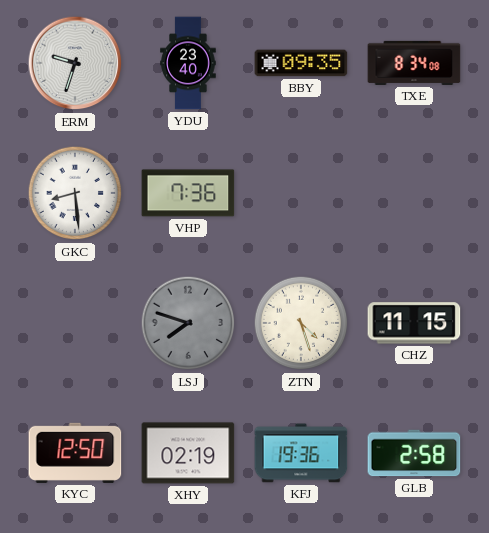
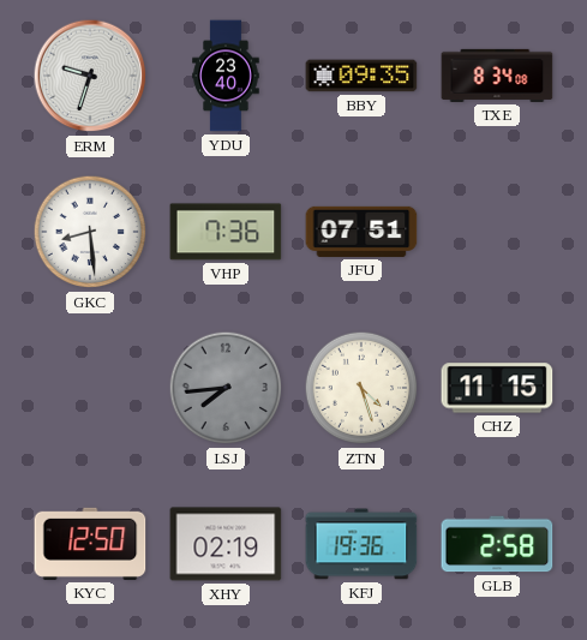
JFU: none -> 07:51 (361, 232)
LSJ: 7:48 -> 7:44 (226, 388)
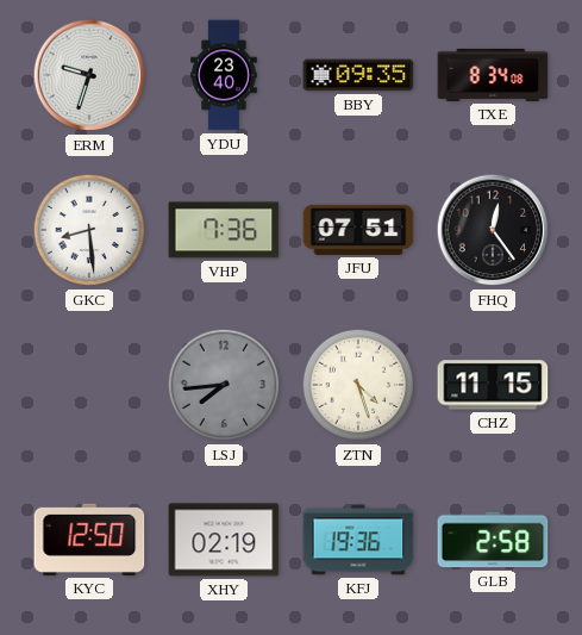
FHQ: none -> 12:24 (493, 230)
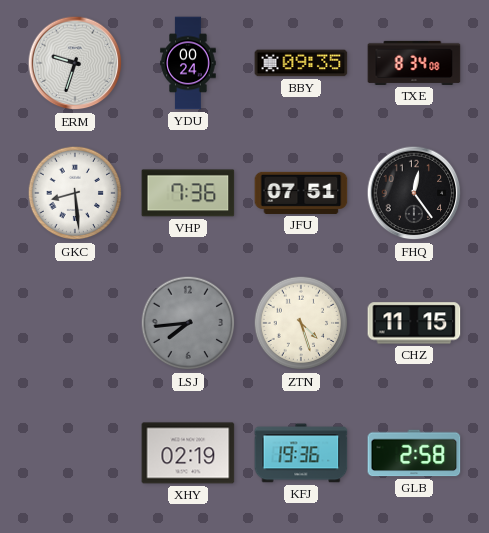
YDU: 23:40 -> 00:24 (188, 63)
KYC: 12:50 -> none (89, 540)
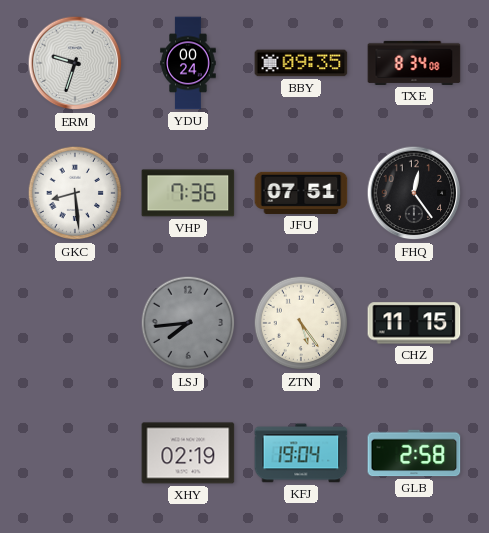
ZTN: 4:27 -> 5:24 (301, 323)
KFJ: 19:36 -> 19:04 (301, 453)
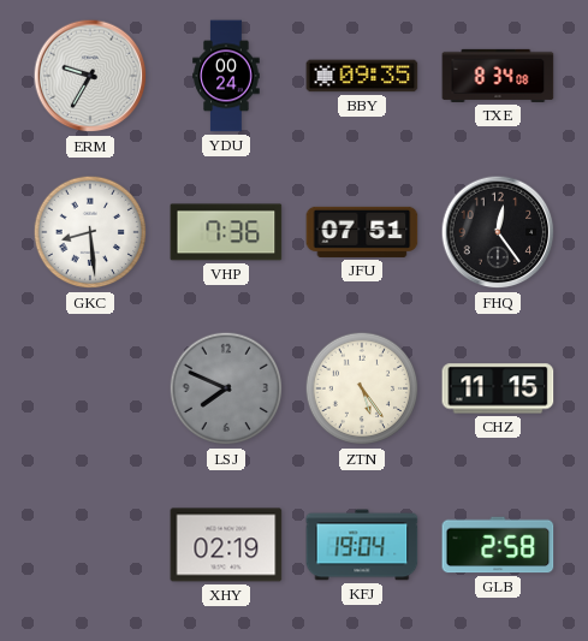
ERM: 9:33 -> 9:35 (90, 76)
LSJ: 7:44 -> 7:49 (226, 388)
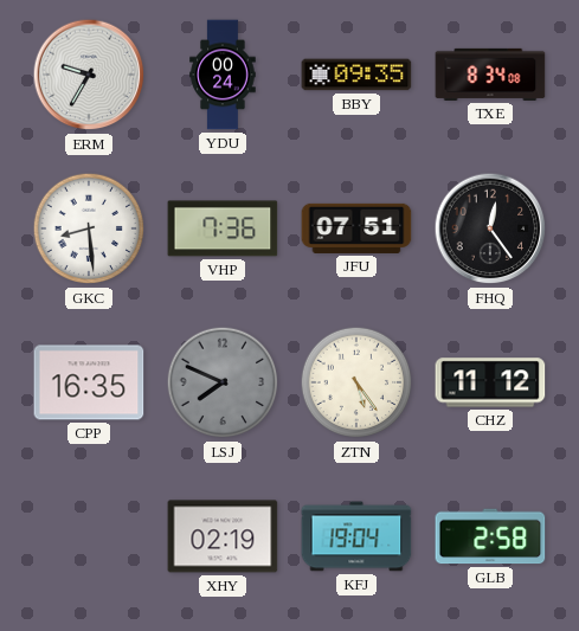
CPP: none -> 16:35 (89, 382)
CHZ: 11:15 -> 11:12 (490, 382)
